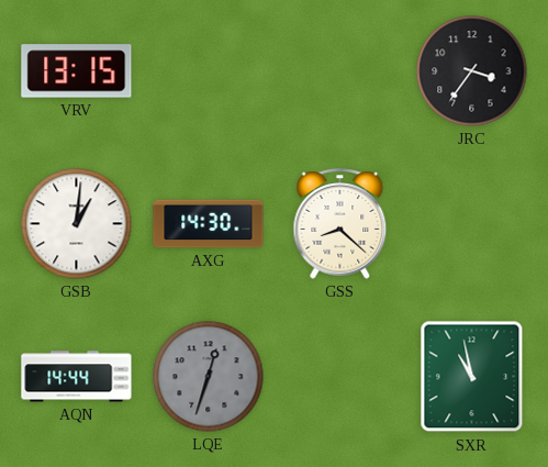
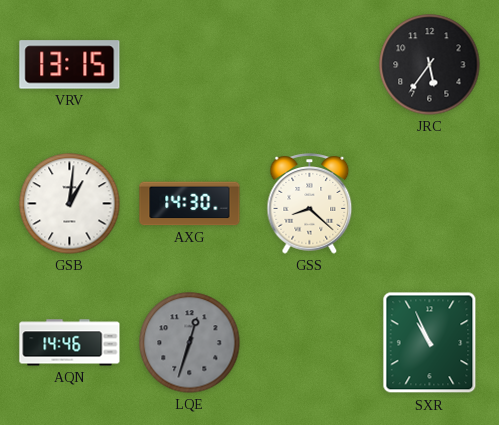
JRC: 3:36 -> 5:36 (430, 65)
AQN: 14:44 -> 14:46 (70, 343)
SXR: 10:58 -> 10:56 (430, 343)
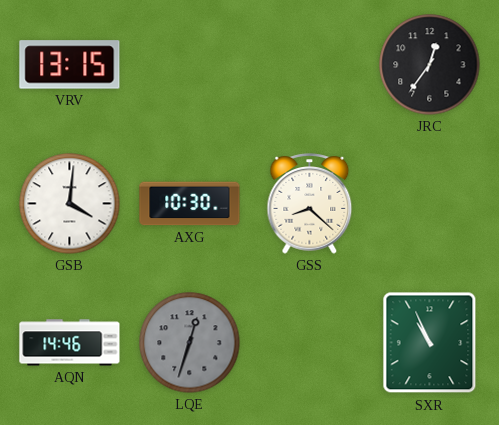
JRC: 5:36 -> 12:36 (430, 65)
GSB: 1:01 -> 4:01 (70, 204)
AXG: 14:30 -> 10:30 (190, 204)
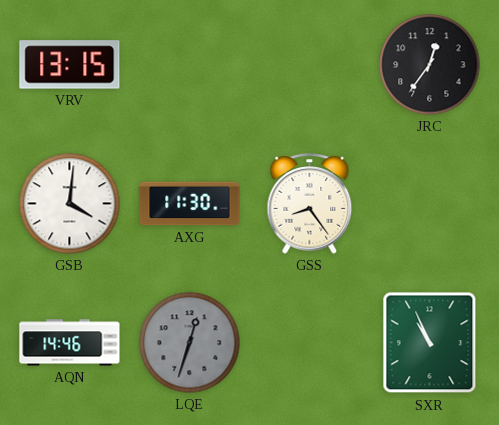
AXG: 10:30 -> 11:30 (190, 204)
GSS: 8:22 -> 8:24 (310, 204)
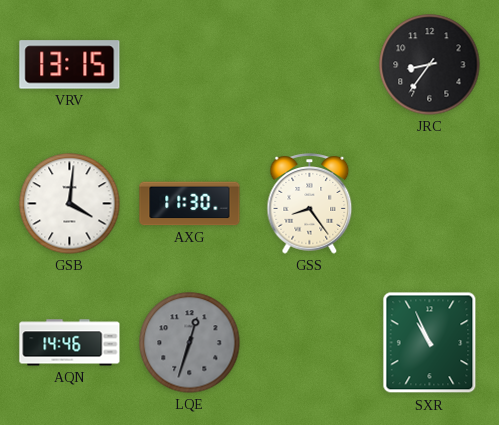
JRC: 12:36 -> 8:36 (430, 65)
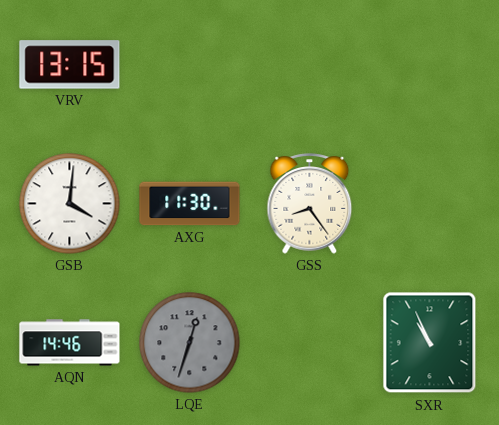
JRC: 8:36 -> none (430, 65)
